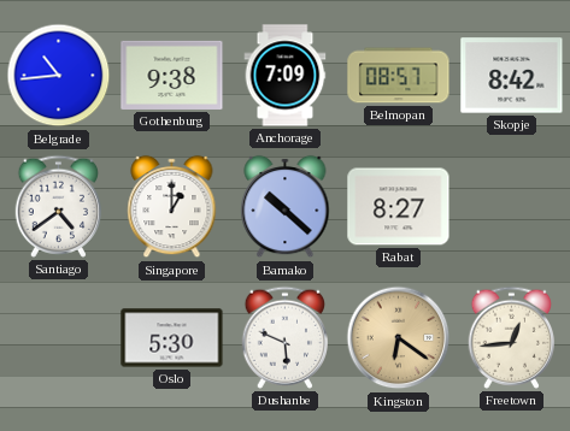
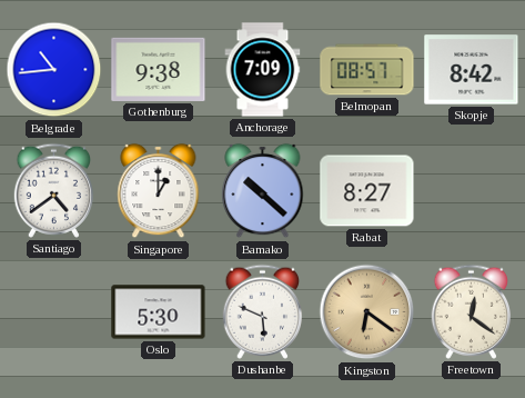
Freetown: 12:44 -> 12:21 (471, 311)
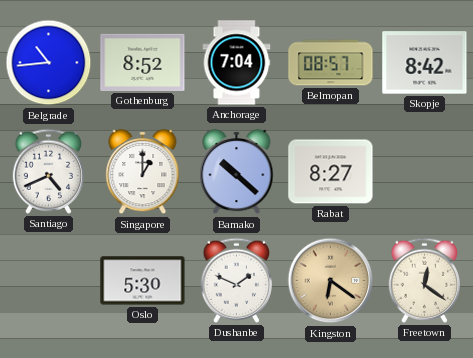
Gothenburg: 9:38 -> 8:52 (143, 62)
Anchorage: 7:09 -> 7:04 (237, 63)
Santiago: 4:39 -> 4:41 (48, 171)
Dushanbe: 5:49 -> 1:49 (236, 280)
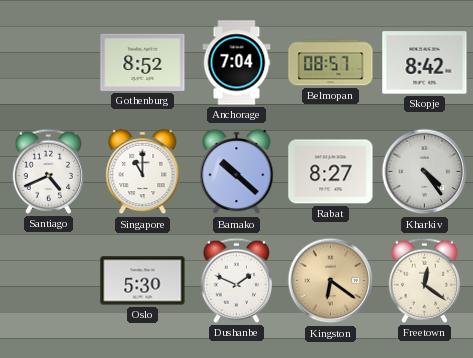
Belgrade: 10:44 -> none (49, 63)
Singapore: 1:00 -> 11:00 (143, 172)
Kharkiv: none -> 4:24 (425, 172)
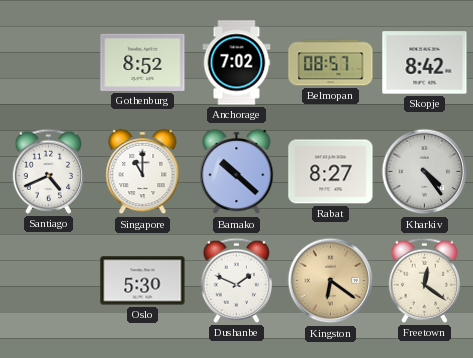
Anchorage: 7:04 -> 7:02 (237, 63)
